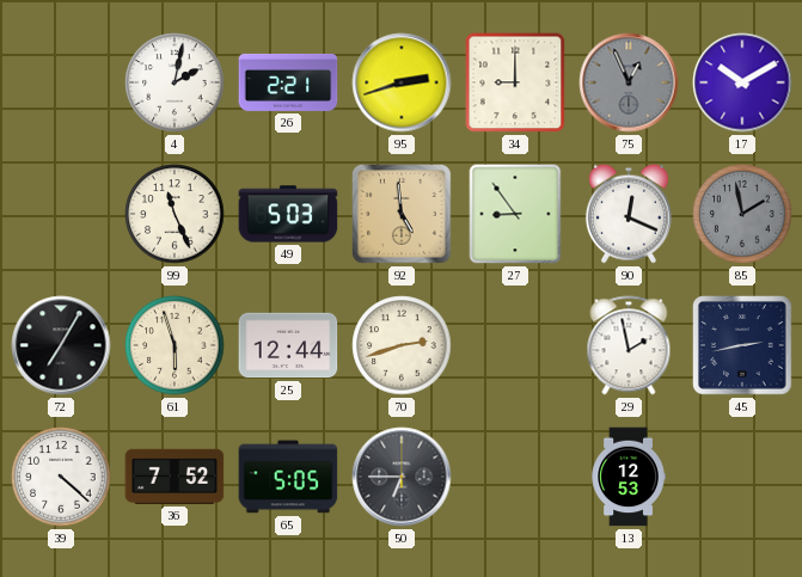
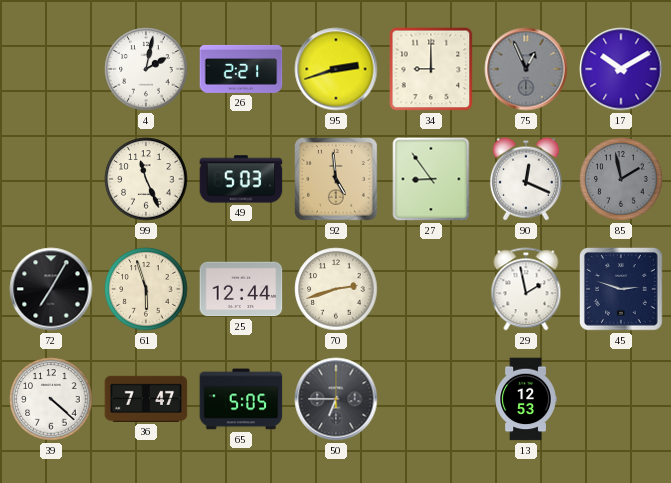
45: 2:43 -> 2:48 (622, 290)
36: 7:52 -> 7:47 (146, 399)
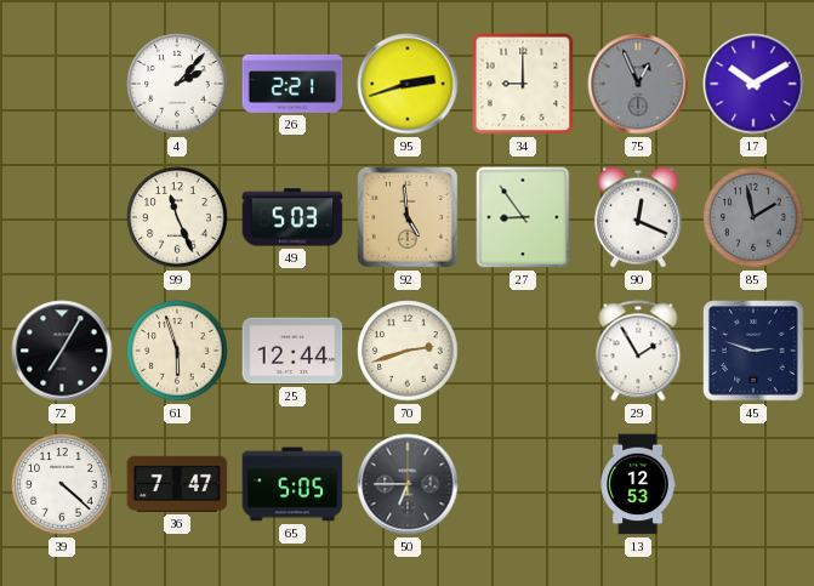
4: 2:02 -> 2:07 (177, 84)
29: 1:58 -> 1:55 (638, 351)
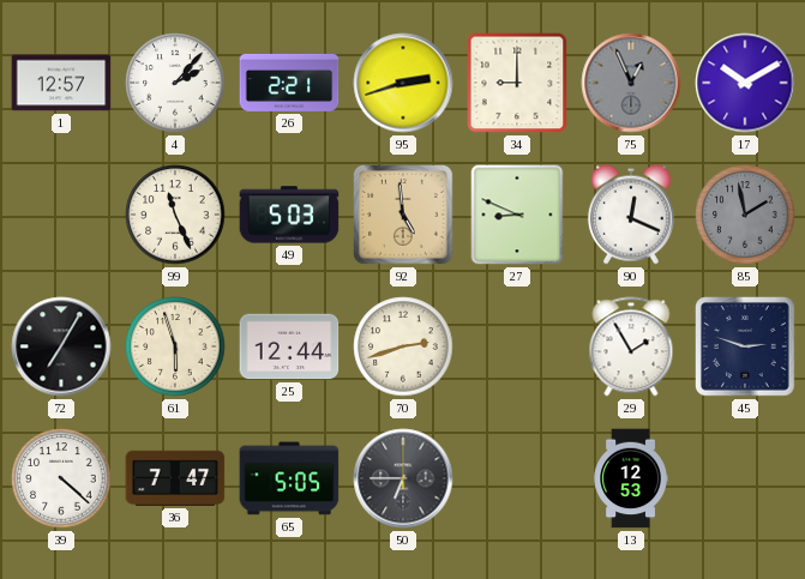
1: none -> 12:57 (61, 83)
27: 8:54 -> 8:49 (517, 215)
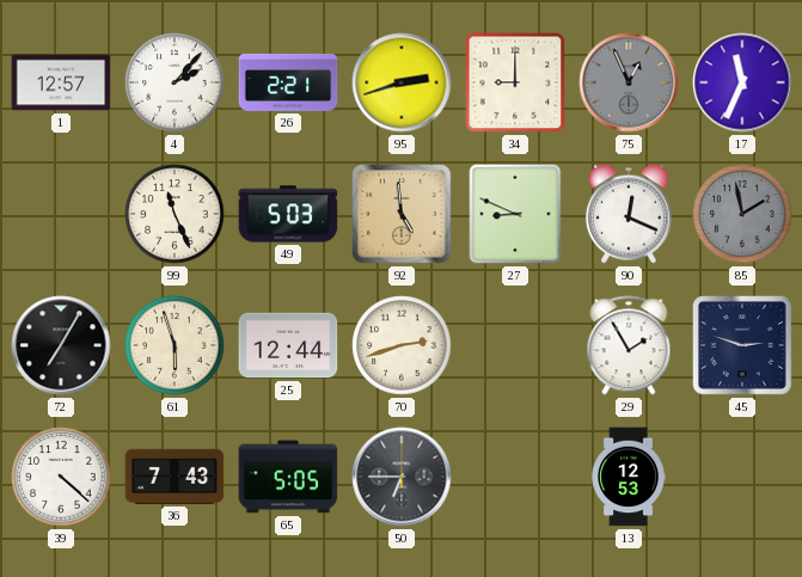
17: 10:10 -> 11:34 (742, 82)
36: 7:47 -> 7:43 (175, 477)
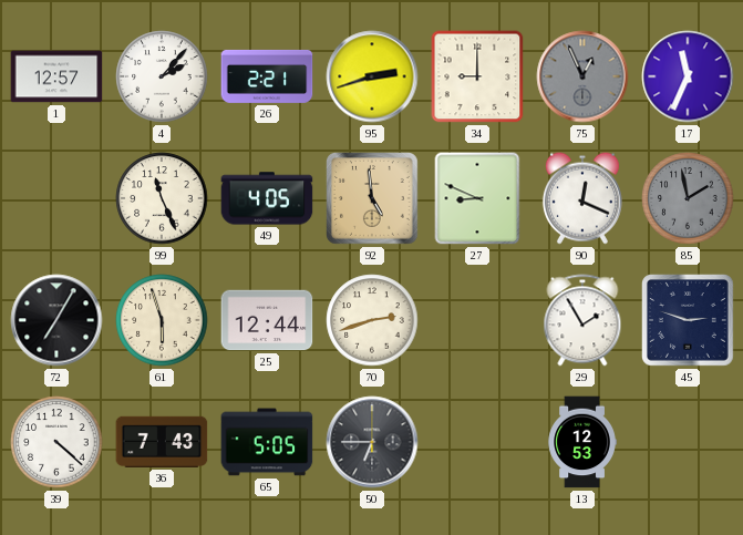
49: 5:03 -> 4:05 (267, 198)
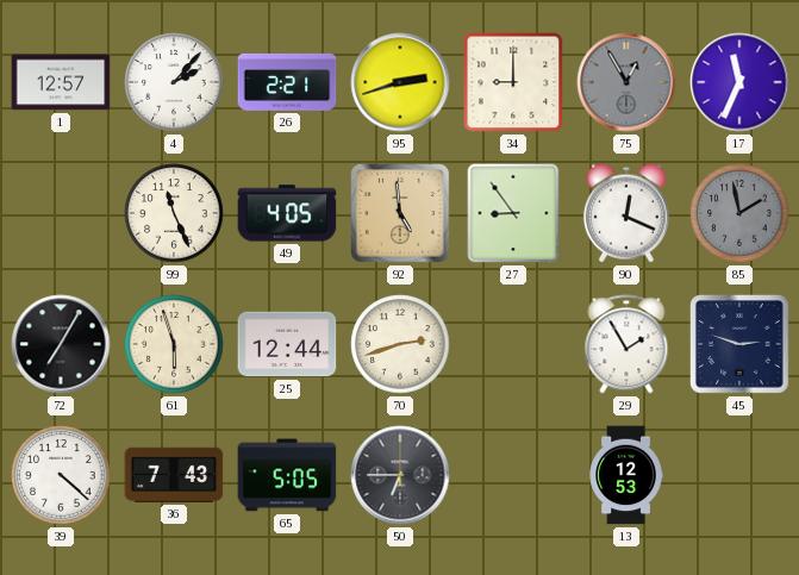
75: 12:56 -> 12:55 (626, 82)
27: 8:49 -> 8:54 (513, 213)
